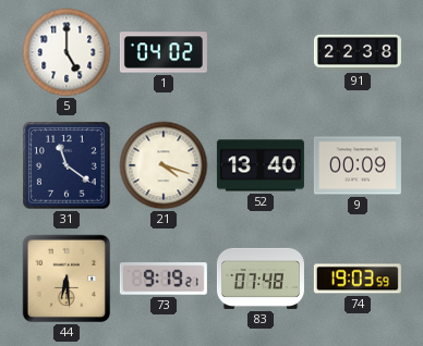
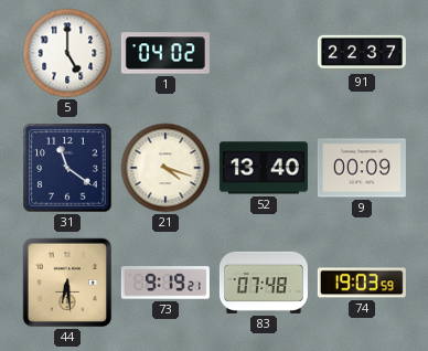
91: 22:38 -> 22:37 (362, 53)
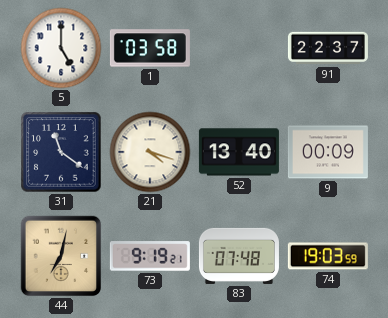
1: 04:02 -> 03:58 (150, 48)
44: 6:29 -> 7:02 (61, 256)
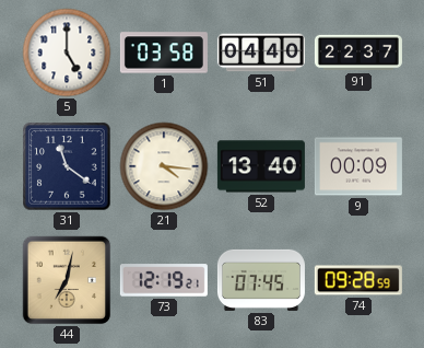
51: none -> 04:40 (261, 53)
21: 4:18 -> 4:16 (164, 166)
73: 9:19 -> 12:19 (164, 280)
83: 07:48 -> 07:45 (261, 280)
74: 19:03 -> 09:28 (358, 280)
